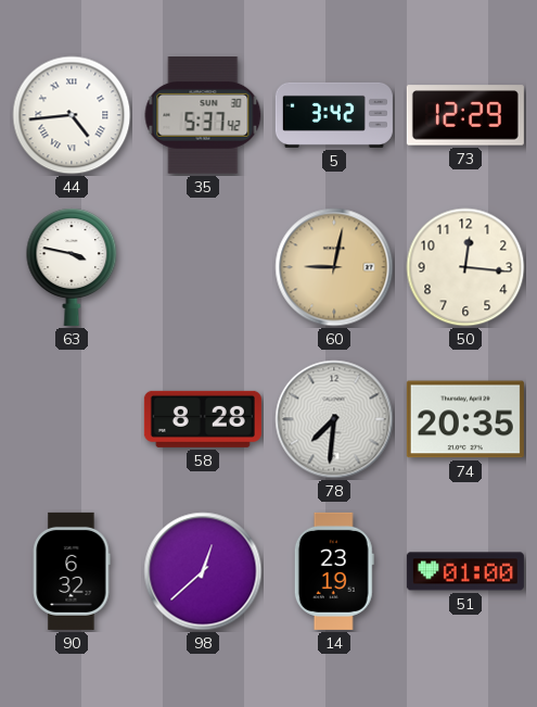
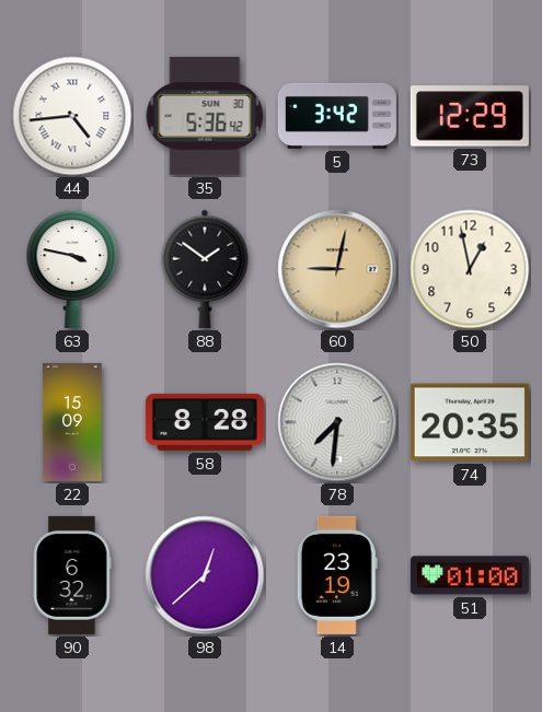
35: 5:37 -> 5:36 (205, 117)
88: none -> 1:51 (205, 269)
50: 12:16 -> 12:58 (470, 269)
22: none -> 15:09 (72, 422)
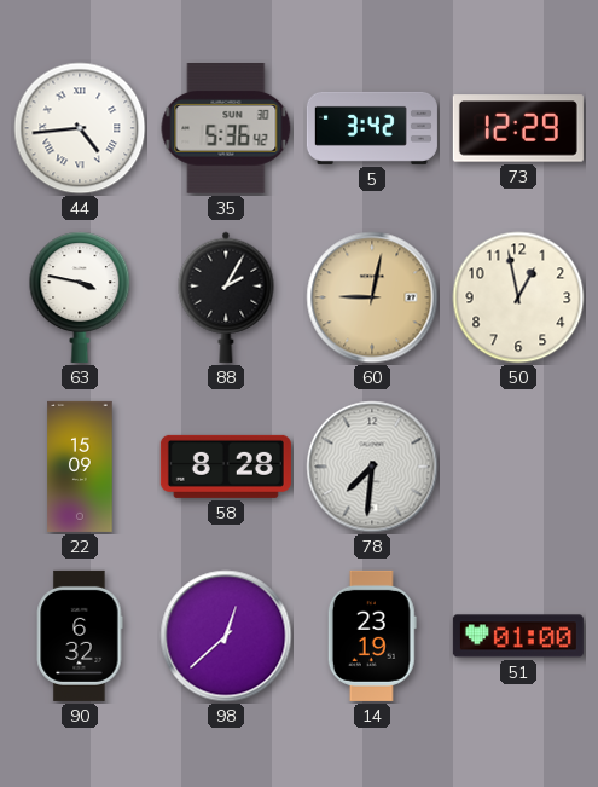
88: 1:51 -> 2:05 (226, 297)
74: 20:35 -> none (470, 422)
